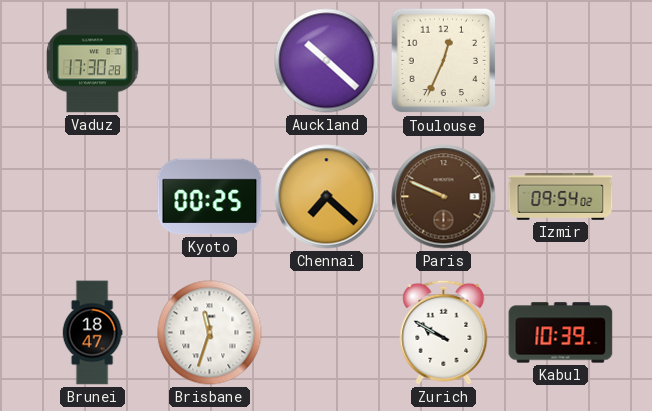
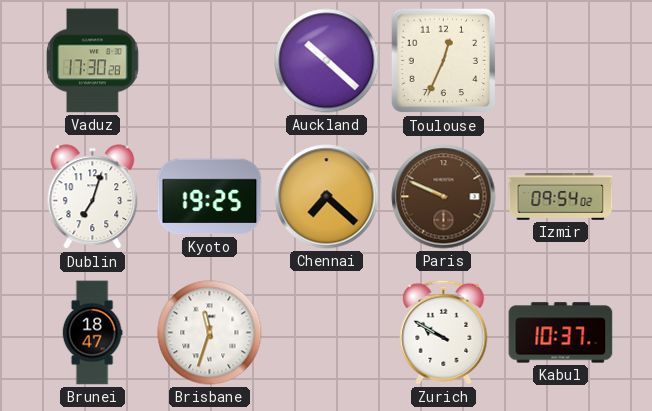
Dublin: none -> 7:03 (93, 197)
Kyoto: 00:25 -> 19:25 (210, 197)
Kabul: 10:39 -> 10:37 (561, 333)
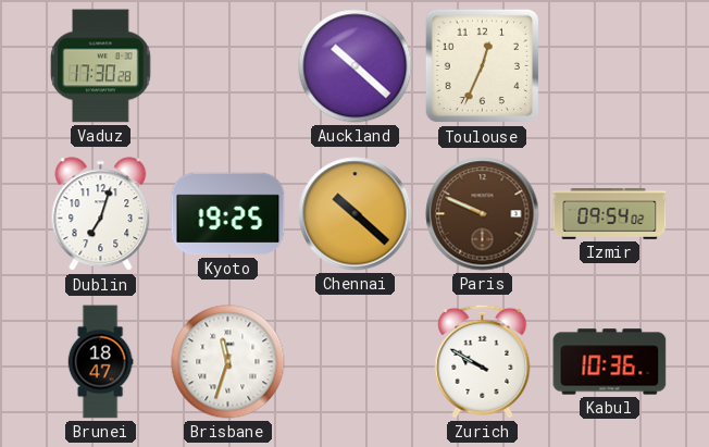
Chennai: 7:22 -> 10:22 (356, 214)
Kabul: 10:37 -> 10:36 (610, 362)
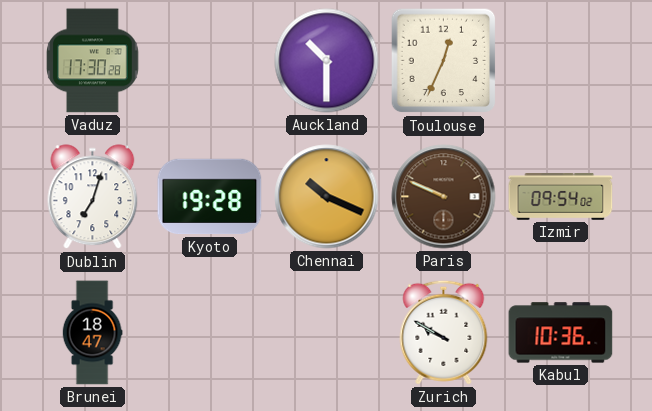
Auckland: 10:22 -> 10:30 (327, 61)
Kyoto: 19:25 -> 19:28 (210, 197)
Chennai: 10:22 -> 10:19 (327, 197)
Brisbane: 11:33 -> none (228, 362)
